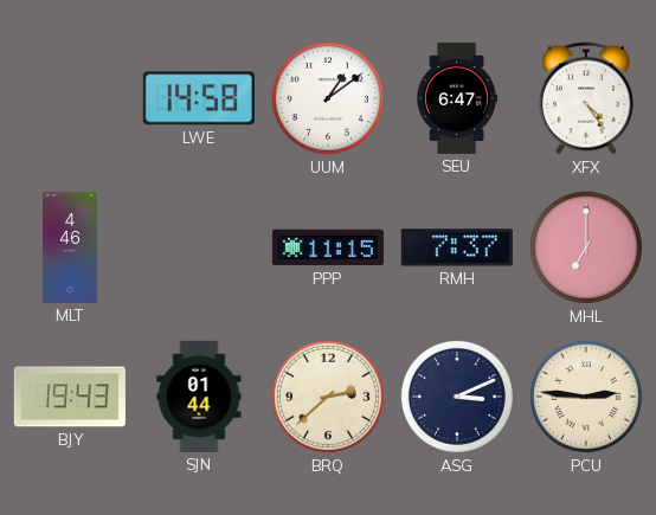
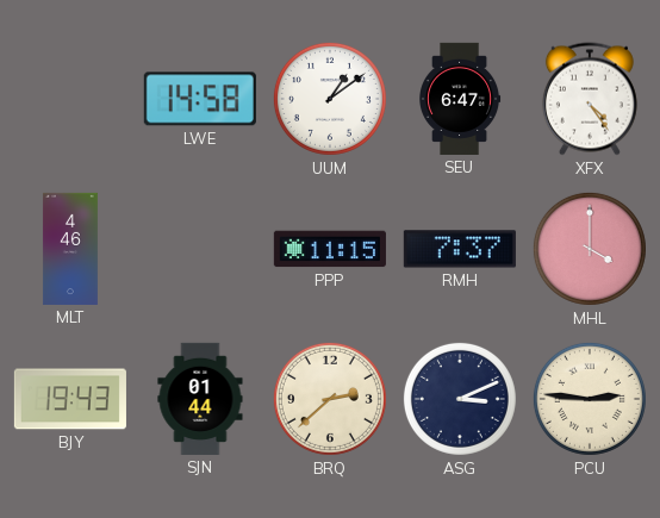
MHL: 7:00 -> 4:00 (590, 249)
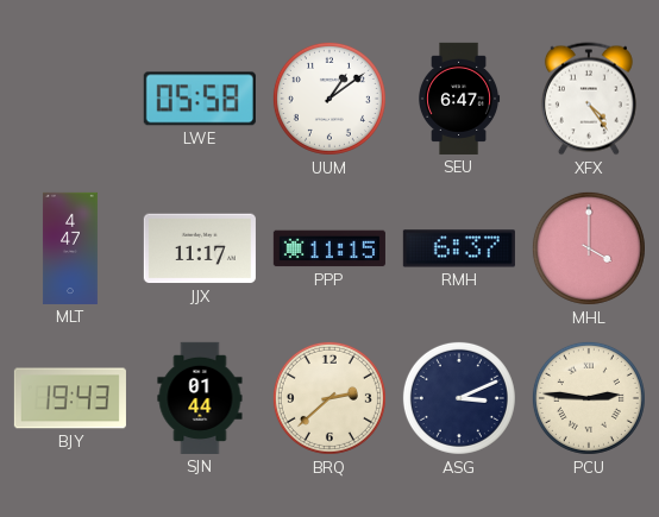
LWE: 14:58 -> 05:58 (200, 99)
MLT: 4:46 -> 4:47 (70, 248)
JJX: none -> 11:17 (200, 248)
RMH: 7:37 -> 6:37 (459, 248)
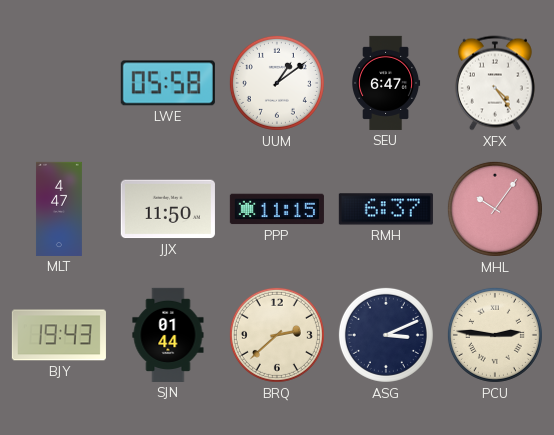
JJX: 11:17 -> 11:50 (168, 209)
MHL: 4:00 -> 10:06 (495, 209)
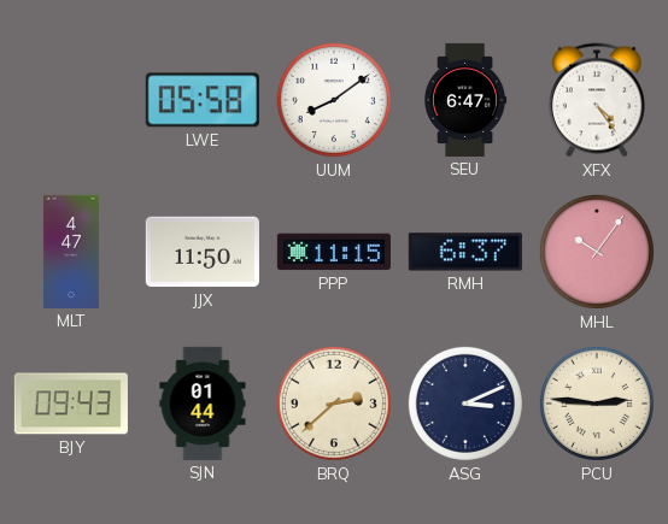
UUM: 1:09 -> 8:09 (334, 100)
BJY: 19:43 -> 09:43 (71, 404)
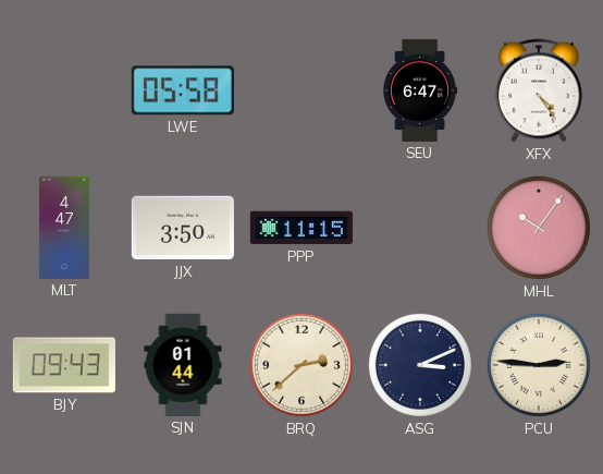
UUM: 8:09 -> none (334, 100)
JJX: 11:50 -> 3:50 (183, 228)
RMH: 6:37 -> none (465, 252)
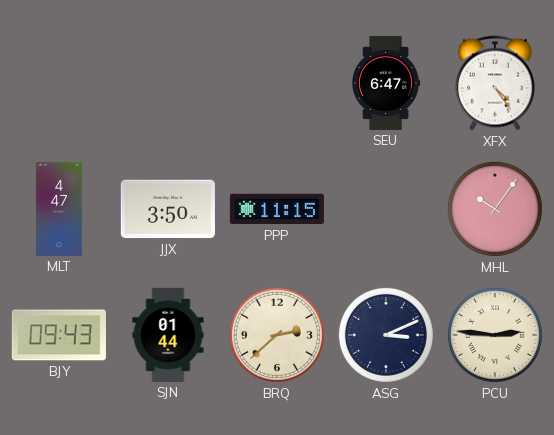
LWE: 05:58 -> none (183, 90)
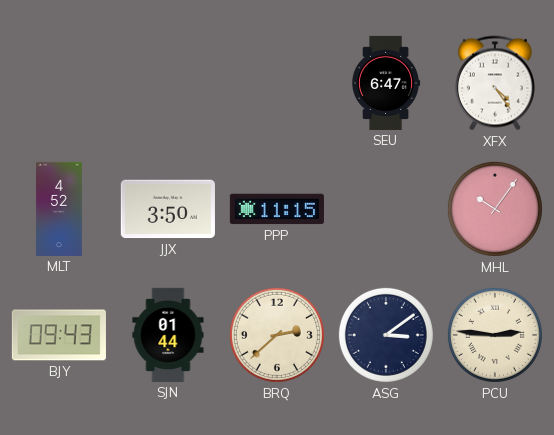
MLT: 4:47 -> 4:52 (59, 209)
ASG: 3:11 -> 3:09 (386, 335)
